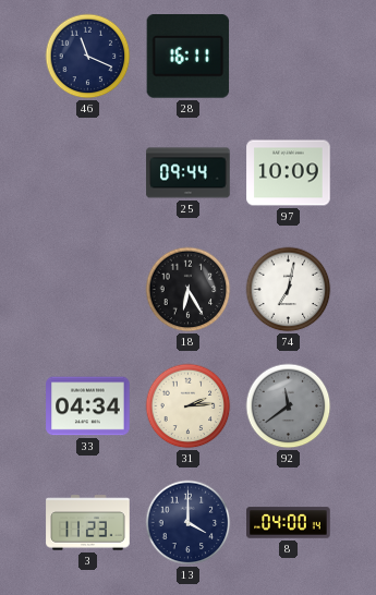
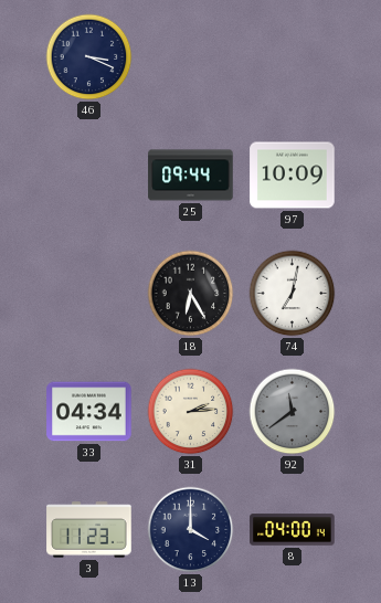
46: 11:19 -> 3:19 (89, 57)
28: 16:11 -> none (189, 57)
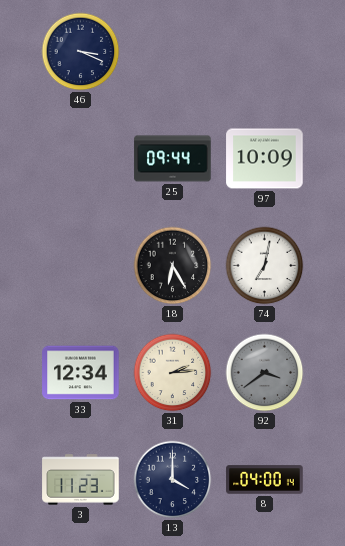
33: 04:34 -> 12:34 (81, 373)
92: 11:39 -> 3:39 (265, 373)
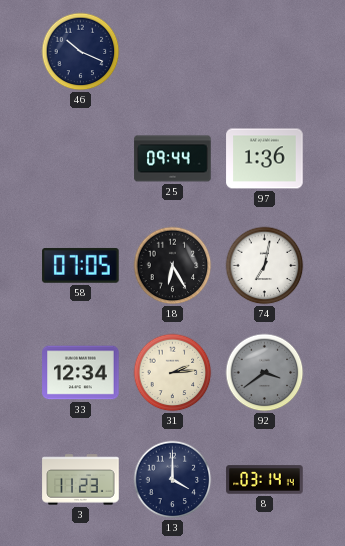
46: 3:19 -> 10:19 (81, 52)
97: 10:09 -> 1:36 (265, 159)
58: none -> 07:05 (81, 265)
8: 04:00 -> 03:14 (265, 480)
